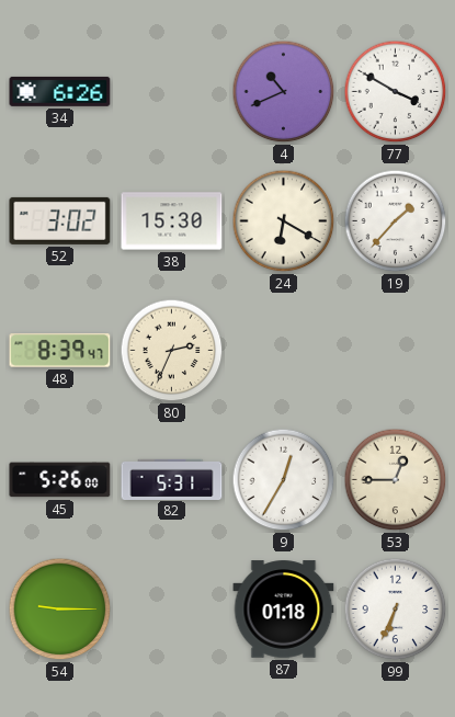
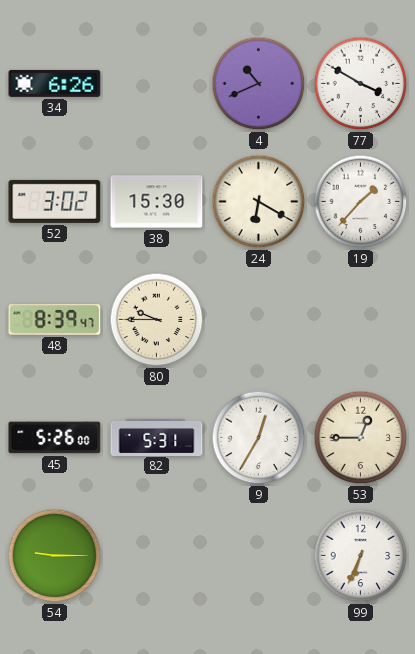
80: 2:34 -> 9:45 (157, 320)
87: 01:18 -> none (284, 610)
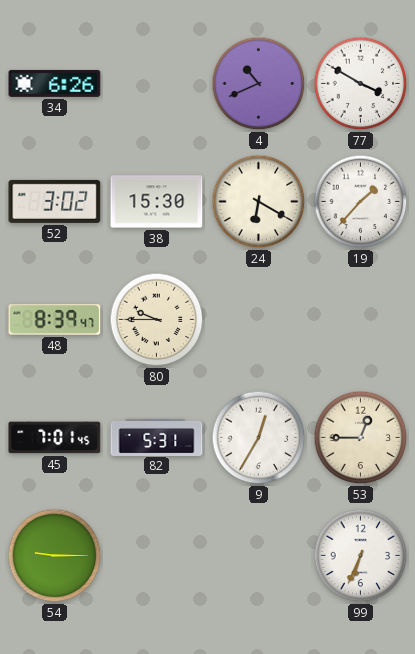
45: 5:26 -> 7:01 (55, 438)
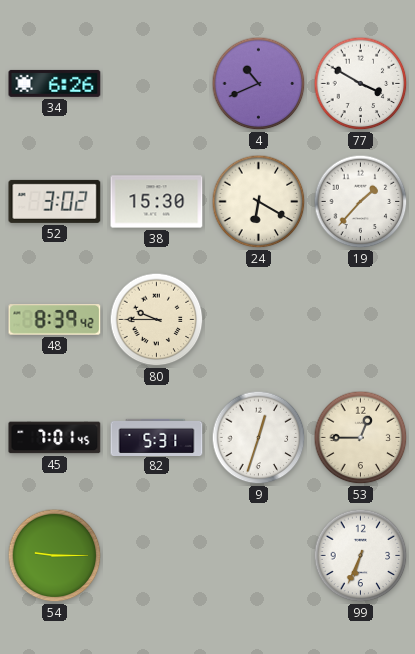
48: 8:39:47 -> 8:39:42 (55, 320)
9: 12:35 -> 12:33 (259, 438)
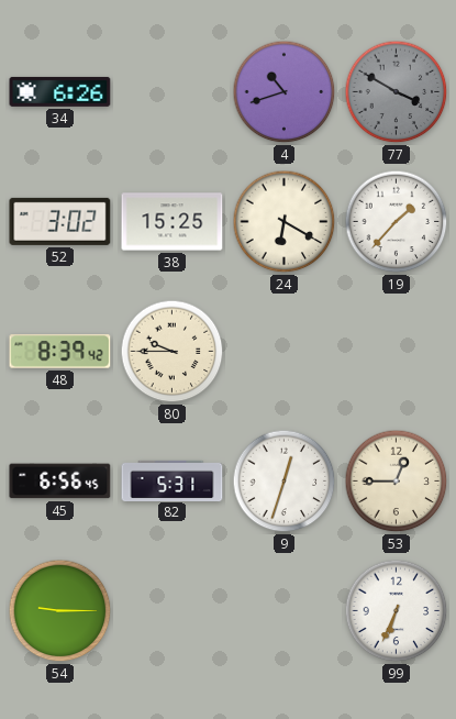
4: 10:41 -> 10:42 (285, 92)
77 dial: white -> grey (397, 92)
38: 15:30 -> 15:25 (173, 222)
45: 7:01 -> 6:56 (60, 482)
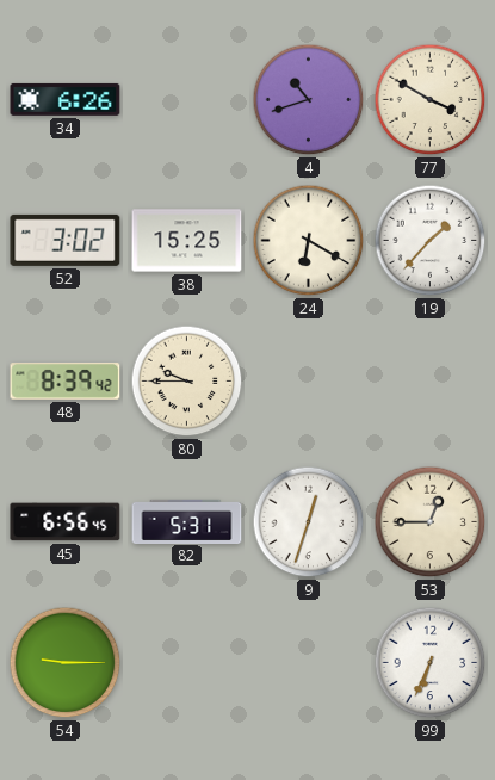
77 dial: grey -> cream (431, 100)
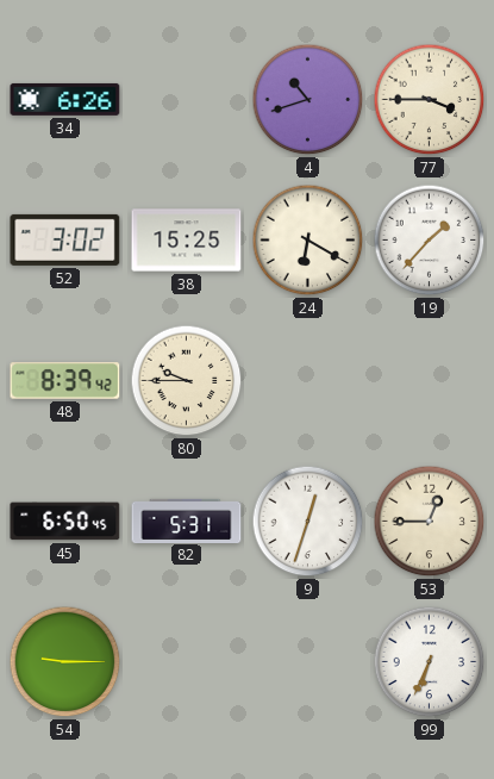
77: 3:50 -> 3:45 (430, 100)
45: 6:56 -> 6:50 (65, 522)
